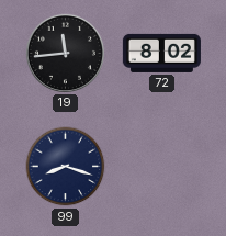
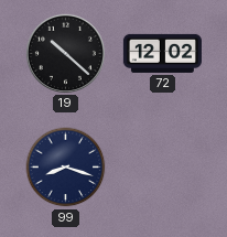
19: 11:44 -> 10:22 (65, 53)
72: 8:02 -> 12:02 (162, 53)
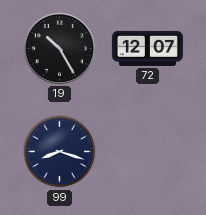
19: 10:22 -> 10:25 (59, 48)
72: 12:02 -> 12:07 (147, 48)
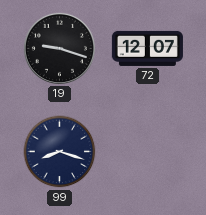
19: 10:25 -> 9:18 (59, 48)
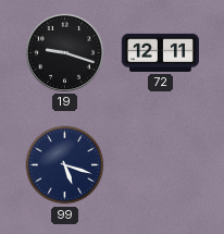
72: 12:07 -> 12:11 (160, 52)
99: 8:18 -> 5:18 (65, 165)
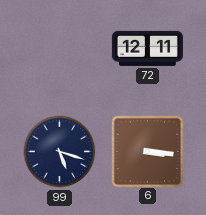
19: 9:18 -> none (64, 52)
6: none -> 3:16 (147, 151)
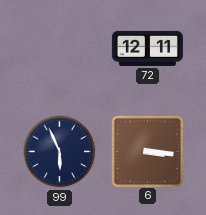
99: 5:18 -> 5:56 (60, 152)
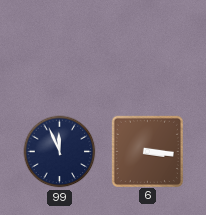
72: 12:11 -> none (147, 48)
99: 5:56 -> 11:56 (60, 152)
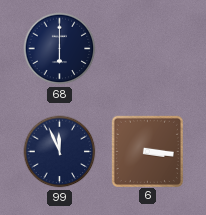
68: none -> 6:00 (60, 49)
